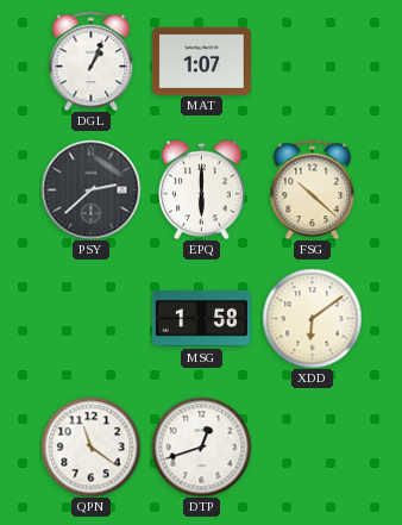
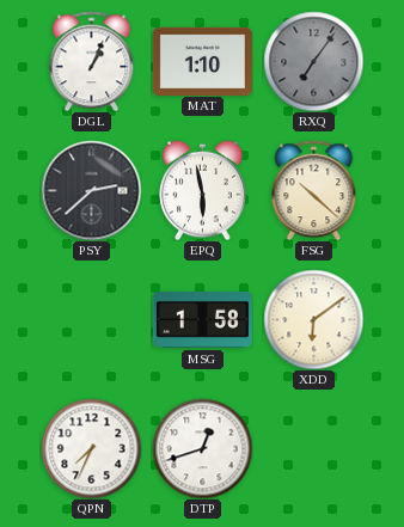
MAT: 1:07 -> 1:10 (202, 61)
RXQ: none -> 7:06 (313, 61)
EPQ: 6:00 -> 5:58 (203, 190)
QPN: 11:21 -> 7:34 (91, 448)
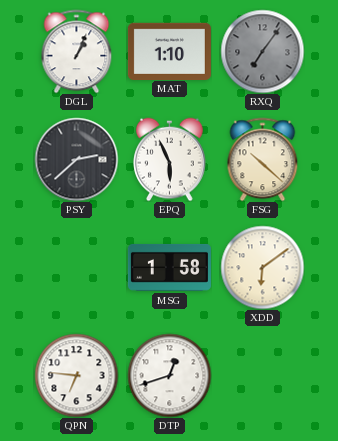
EPQ: 5:58 -> 5:56 (170, 159)
QPN: 7:34 -> 6:46 (76, 375)
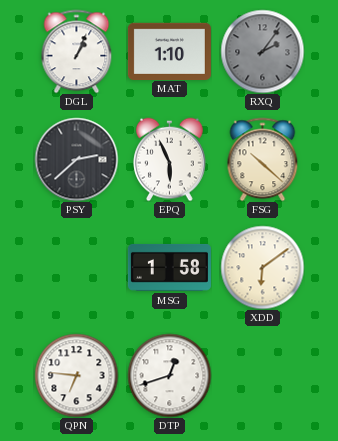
RXQ: 7:06 -> 2:06 (262, 51)
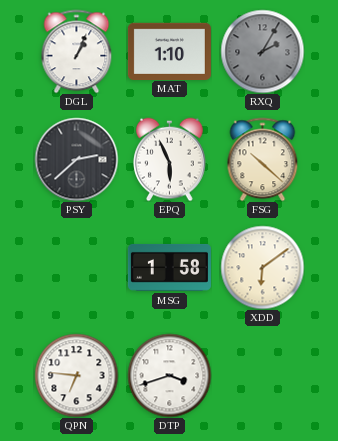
RXQ: 2:06 -> 2:05 (262, 51)
DTP: 12:42 -> 3:42 (169, 375)
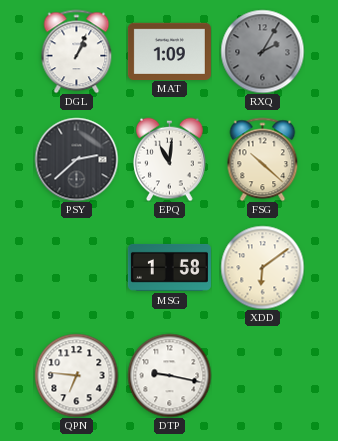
MAT: 1:10 -> 1:09 (169, 51)
EPQ: 5:56 -> 11:01 (170, 159)
DTP: 3:42 -> 9:17 (169, 375)
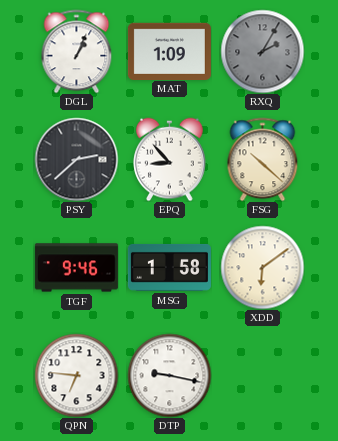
EPQ: 11:01 -> 8:53 (170, 159)
TGF: none -> 9:46 (76, 268)
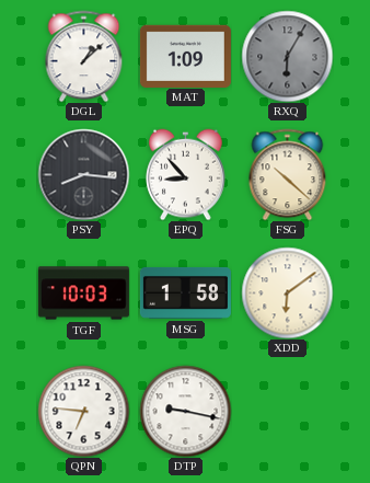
DGL: 1:04 -> 1:08 (84, 56)
RXQ: 2:05 -> 6:05 (287, 56)
PSY: 2:38 -> 8:16 (83, 174)
TGF: 9:46 -> 10:03 (83, 294)
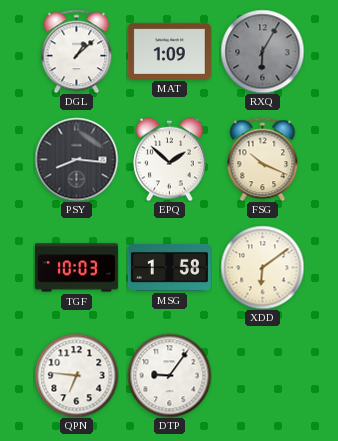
EPQ: 8:53 -> 1:52 (170, 159)
FSG: 10:22 -> 10:19 (263, 159)
DTP: 9:17 -> 9:06 (169, 375)
